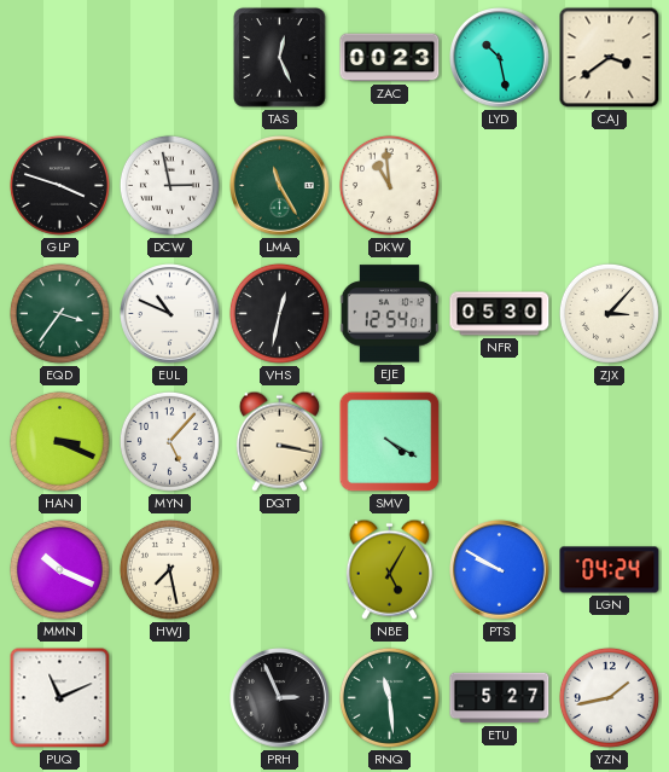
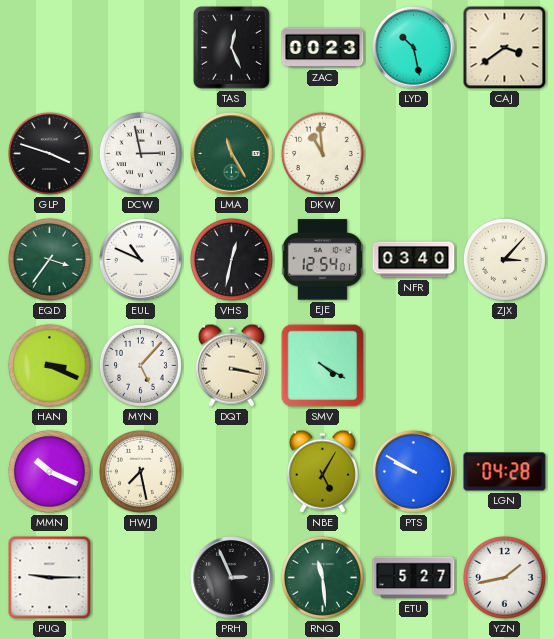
NFR: 05:30 -> 03:40 (414, 260)
LGN: 04:24 -> 04:28 (505, 472)
PUQ: 11:11 -> 9:15 (50, 578)
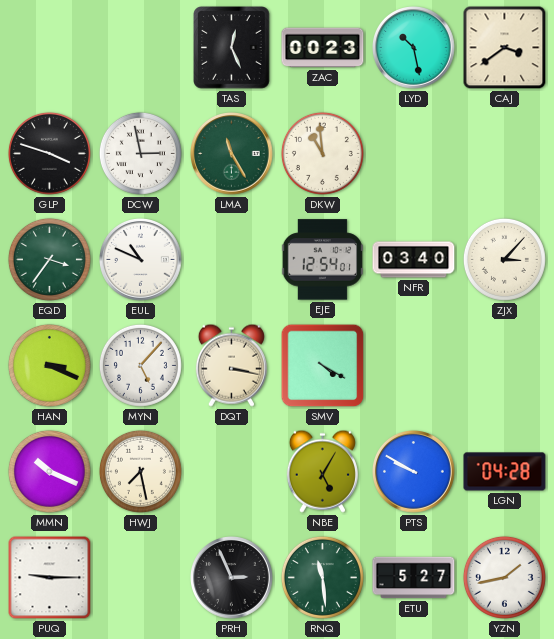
VHS: 12:32 -> none (231, 259)
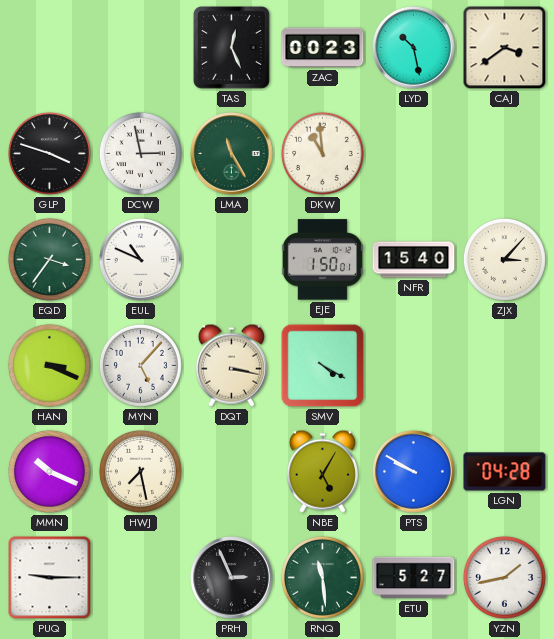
EJE: 12:54 -> 1:50 (322, 260)
NFR: 03:40 -> 15:40 (414, 260)
